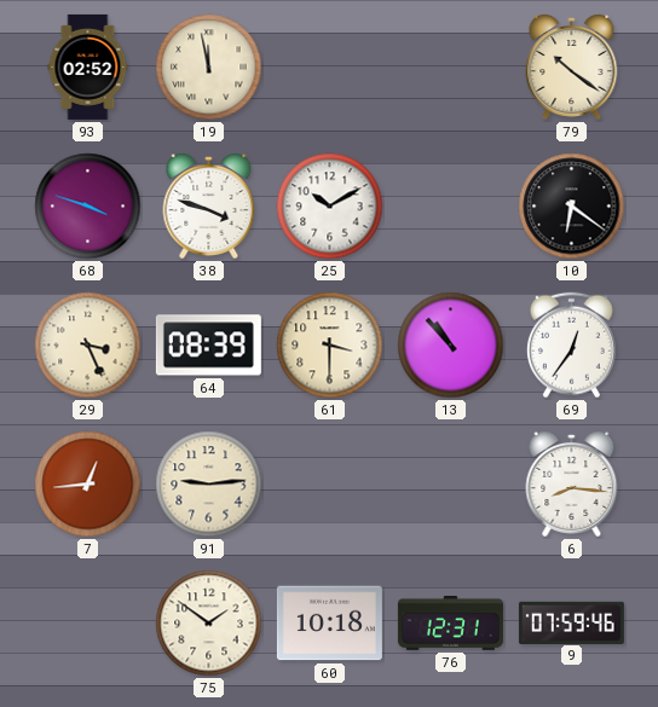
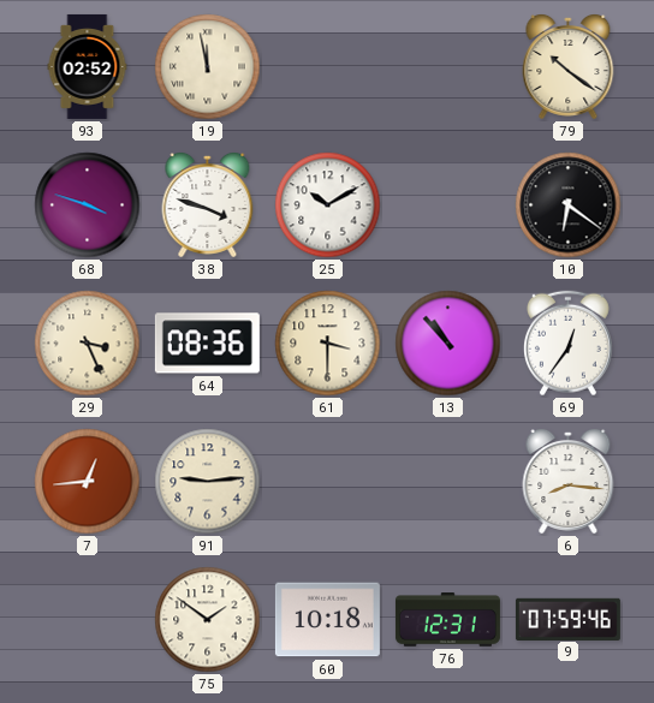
64: 08:39 -> 08:36 (207, 344)
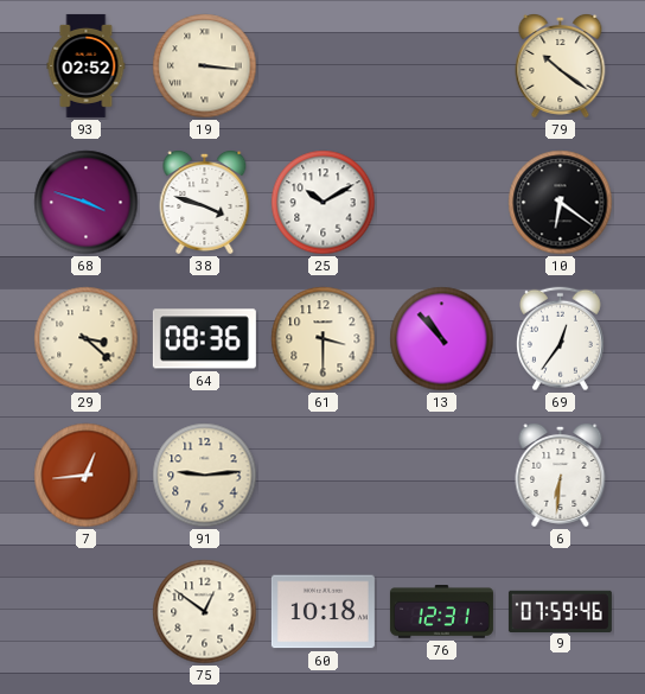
19: 11:58 -> 3:16 (205, 66)
29: 3:26 -> 3:22 (87, 339)
6: 8:16 -> 6:31 (561, 476)
75: 1:51 -> 12:51 (205, 612)
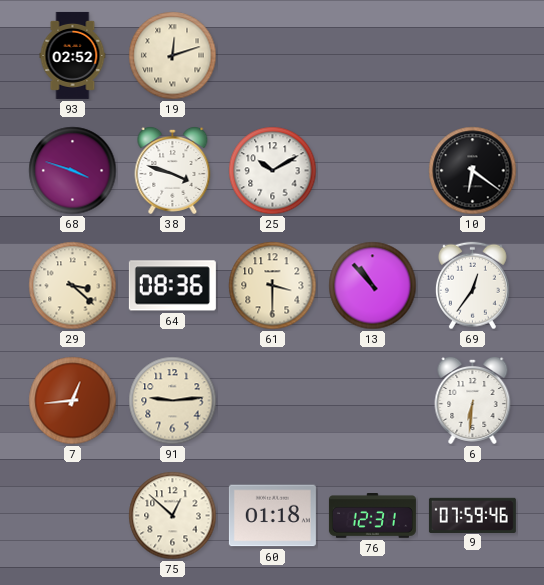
19: 3:16 -> 12:12 (173, 56)
79: 10:21 -> none (561, 66)
75: 12:51 -> 12:52 (173, 516)
60: 10:18 -> 01:18 (272, 516)
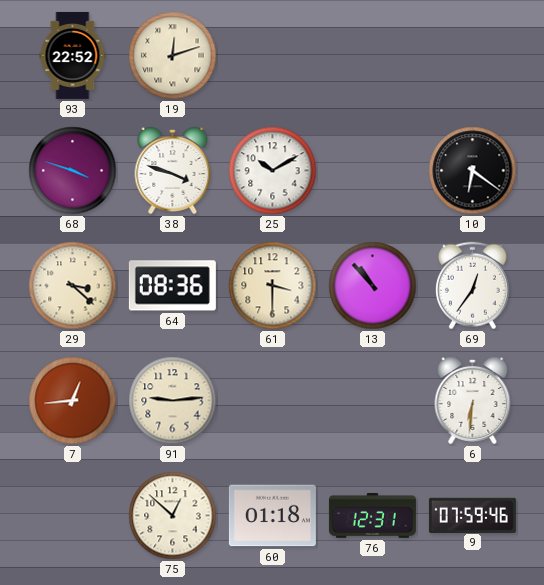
93: 02:52 -> 22:52 (73, 55)
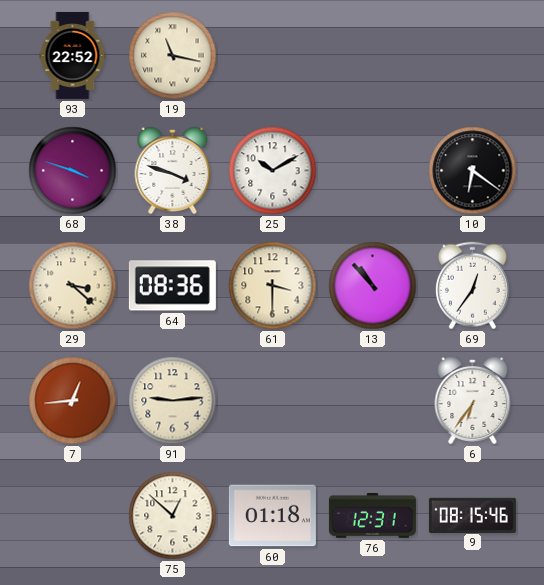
19: 12:12 -> 11:17 (173, 56)
6: 6:31 -> 6:36 (473, 401)
9: 07:59 -> 08:15 (472, 515)
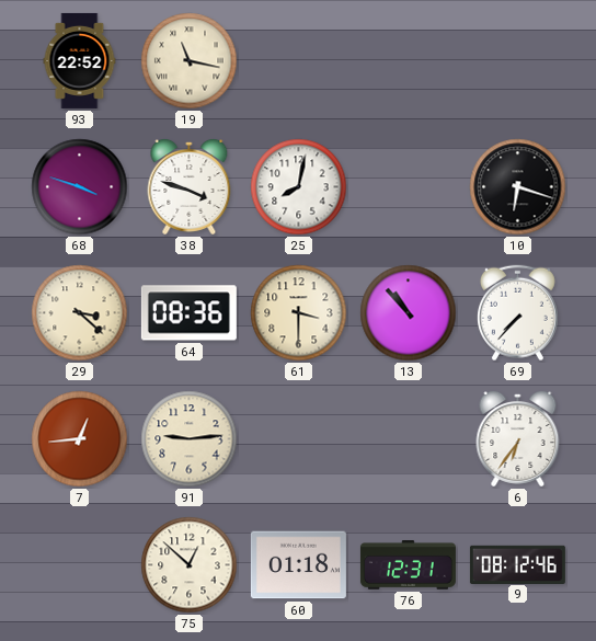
25: 10:10 -> 8:02 (299, 187)
10: 6:21 -> 6:18 (518, 187)
69: 12:36 -> 7:37 (517, 313)
9: 08:15 -> 08:12 (517, 564)
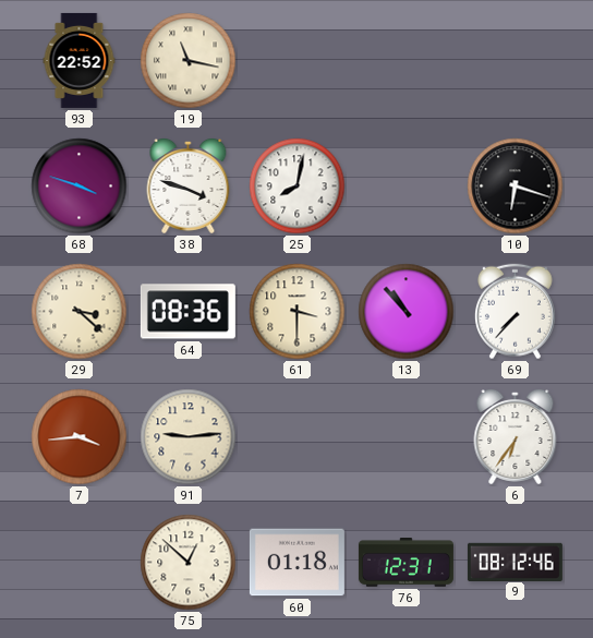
7: 12:44 -> 3:44 (80, 437)
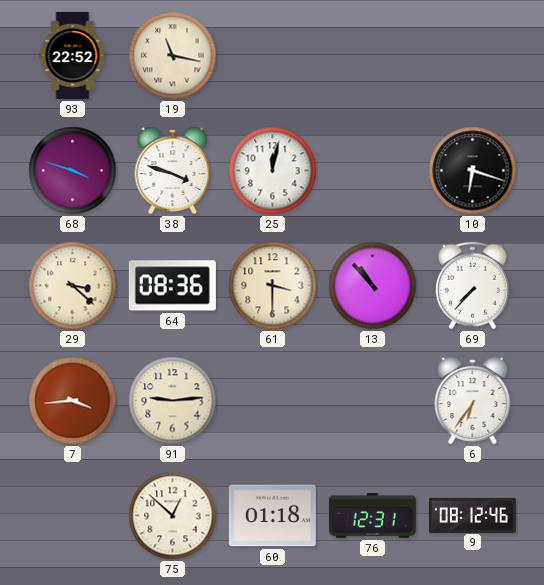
25: 8:02 -> 12:02 (273, 171)
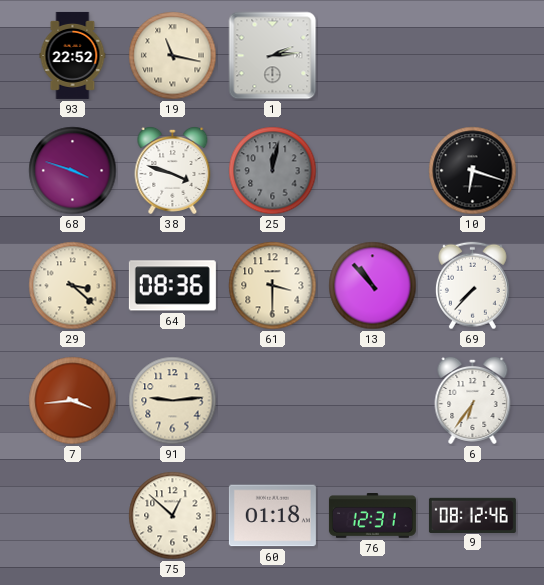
1: none -> 2:14 (273, 56)
25 dial: white -> grey (273, 171)
